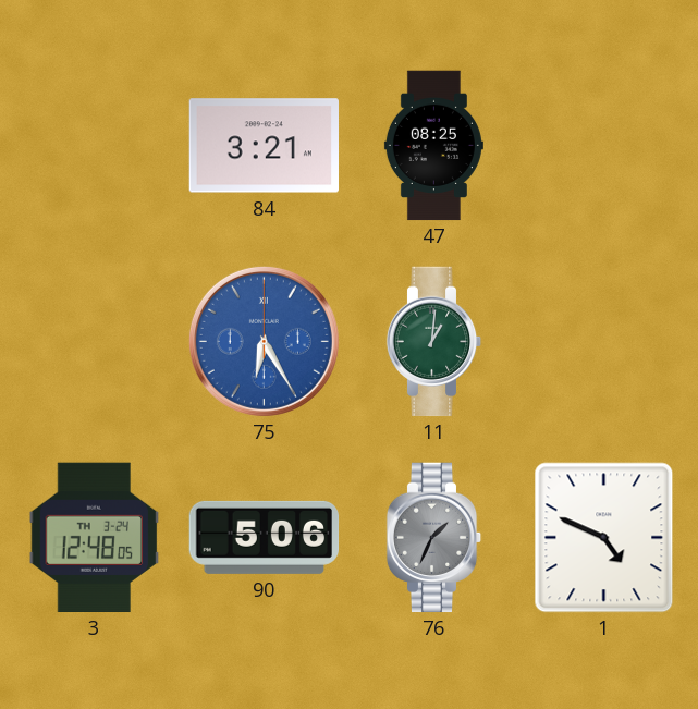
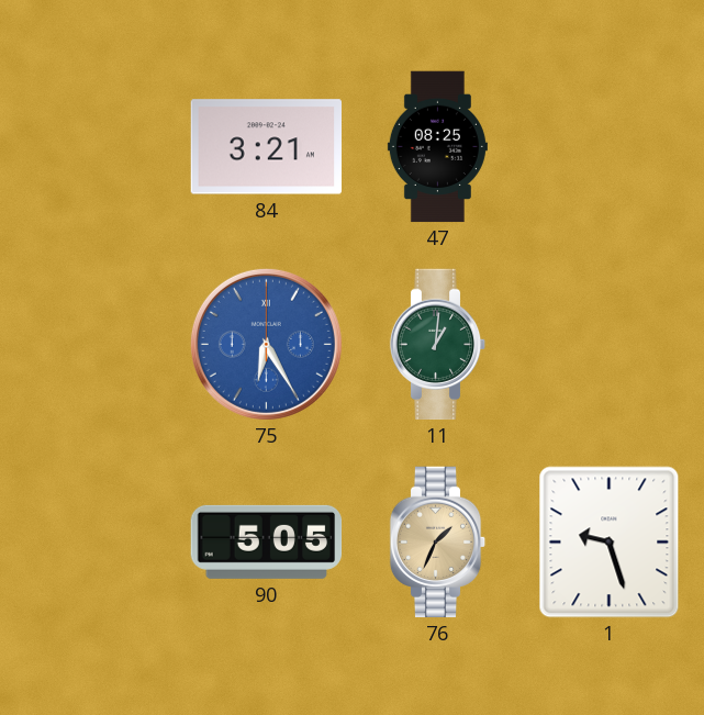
3: 12:48 -> none (95, 538)
90: 5:06 -> 5:05 (267, 541)
76 dial: grey -> champagne (438, 543)
1: 4:49 -> 9:27 (610, 543)
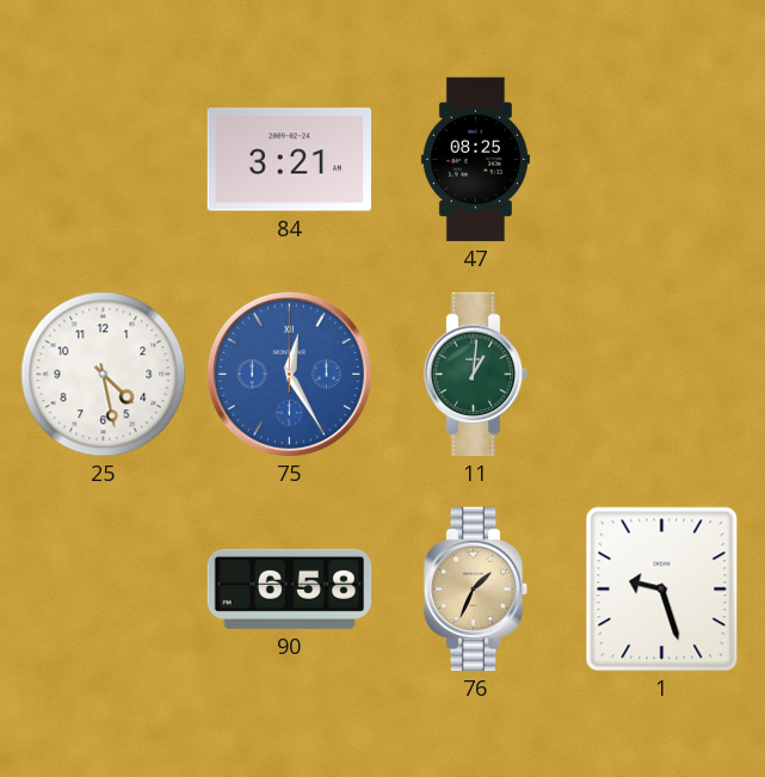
25: none -> 4:28 (104, 375)
75: 6:25 -> 12:25 (289, 374)
90: 5:05 -> 6:58 (290, 588)
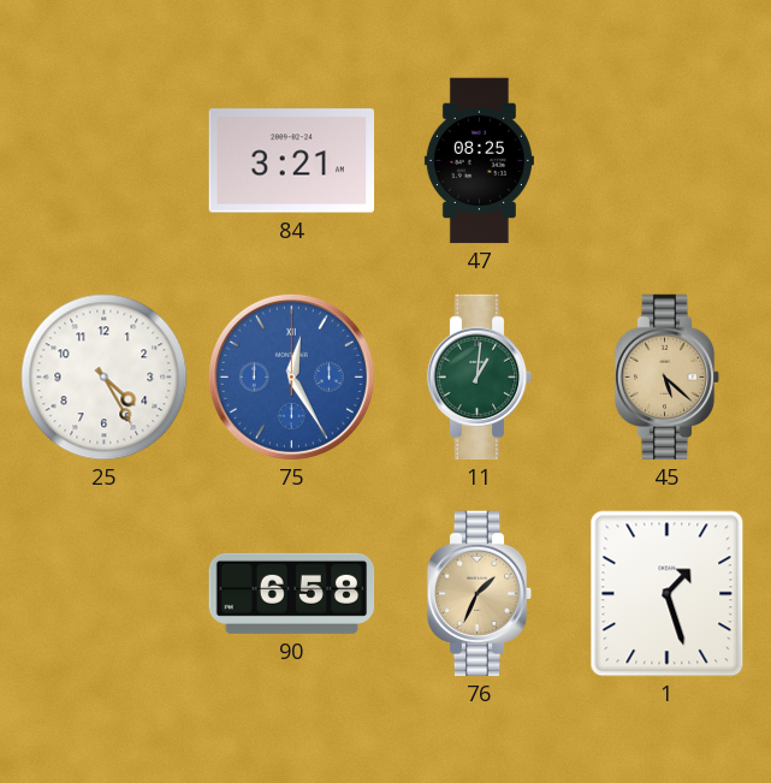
25: 4:28 -> 4:25 (105, 378)
45: none -> 5:22 (668, 378)
1: 9:27 -> 1:27 (668, 594)
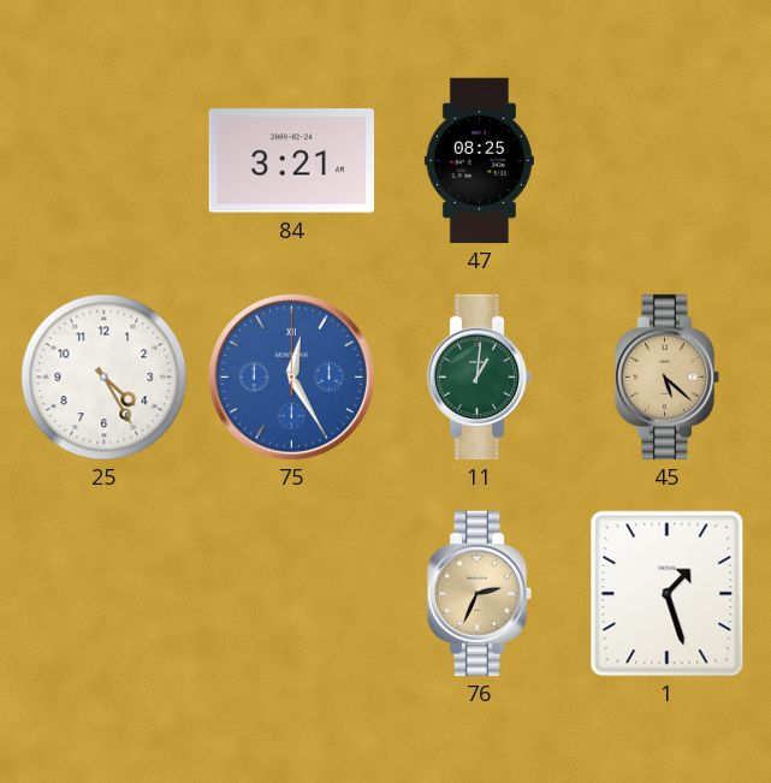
90: 6:58 -> none (292, 593)
76: 1:34 -> 2:34 (480, 594)
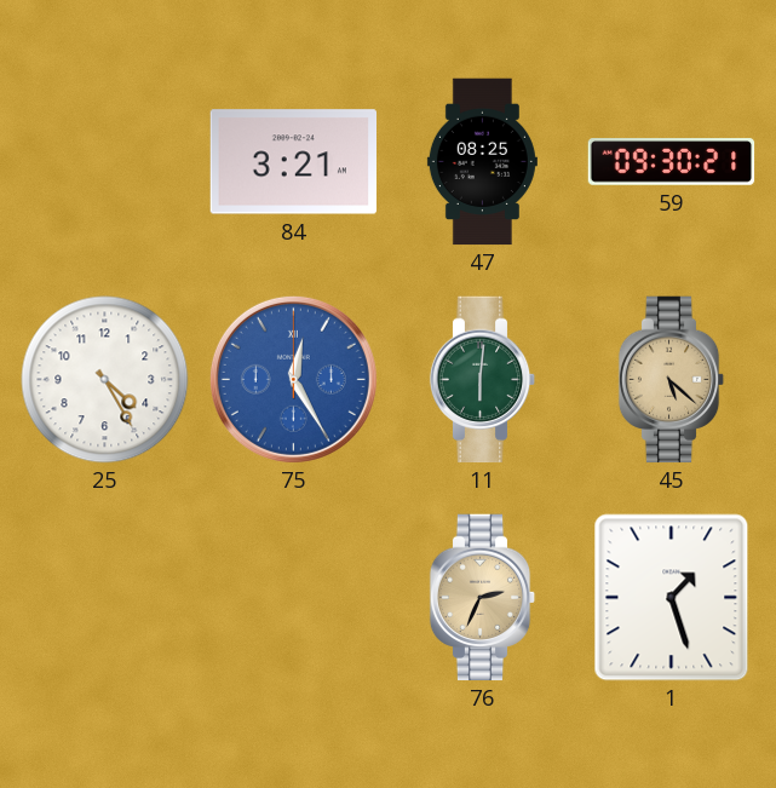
59: none -> 09:30 (672, 162)
11: 1:01 -> 6:01 (483, 380)
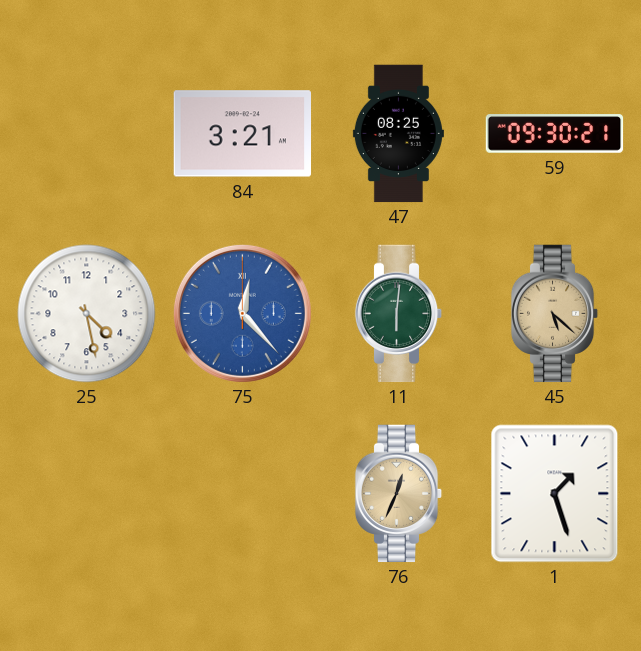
25: 4:25 -> 4:28 (87, 314)
75: 12:25 -> 12:23 (242, 313)
76: 2:34 -> 12:34 (399, 494)
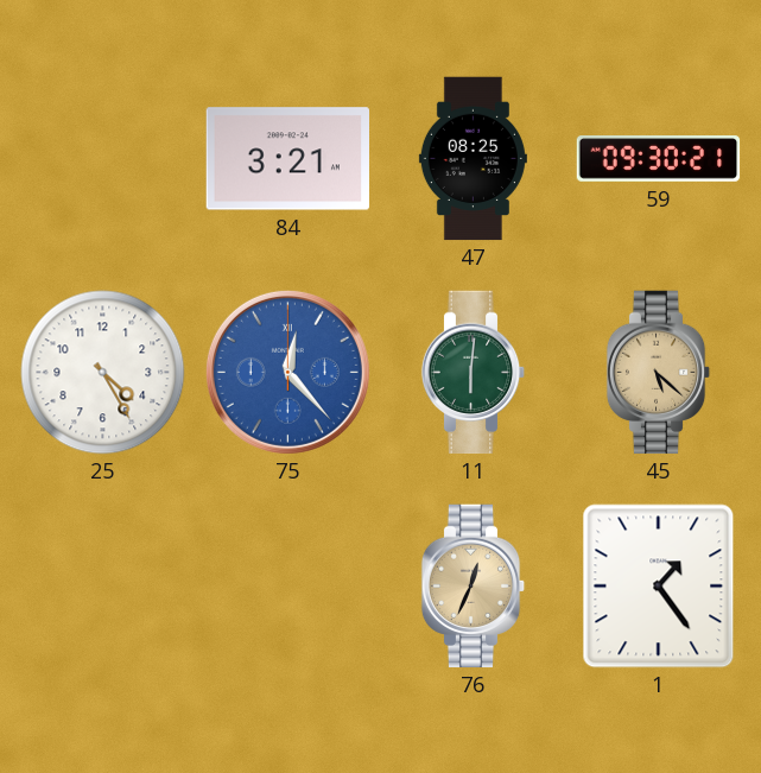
25: 4:28 -> 4:25 (103, 373)
1: 1:27 -> 1:24 (659, 587)
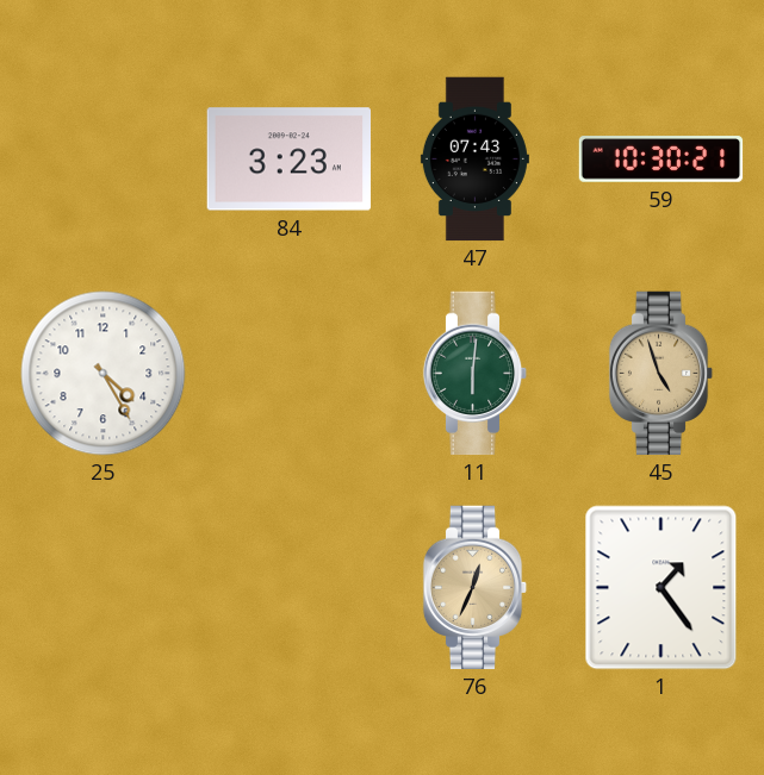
84: 3:21 -> 3:23 (288, 160)
47: 08:25 -> 07:43 (474, 160)
59: 09:30 -> 10:30 (661, 160)
75: 12:23 -> none (287, 372)
45: 5:22 -> 4:57 (661, 374)
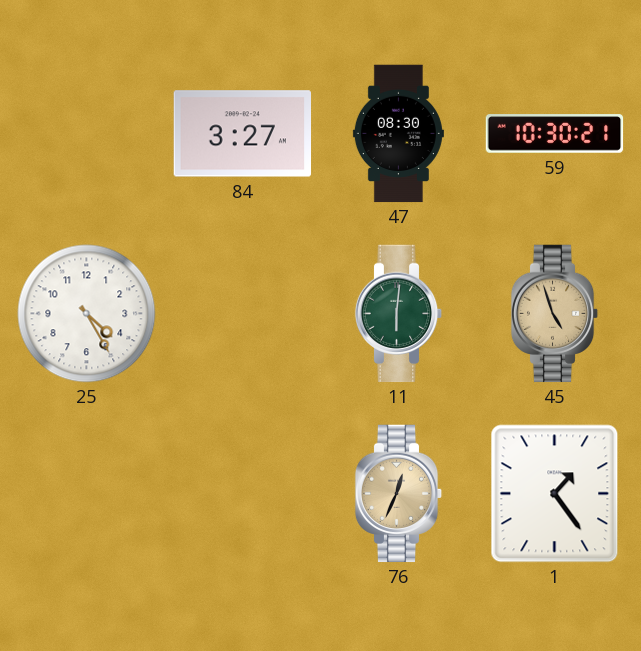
84: 3:23 -> 3:27 (242, 134)
47: 07:43 -> 08:30 (398, 134)
